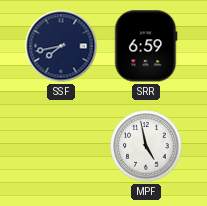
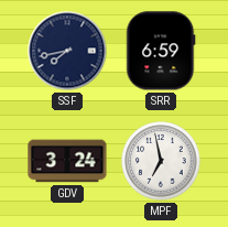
GDV: none -> 3:24 (67, 161)
MPF: 4:58 -> 6:58 (161, 161)
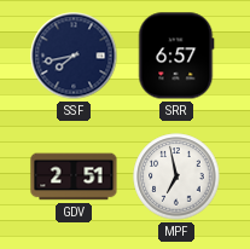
SRR: 6:59 -> 6:57 (176, 56)
GDV: 3:24 -> 2:51 (74, 176)
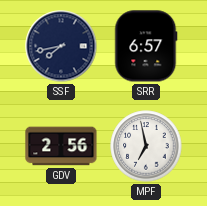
GDV: 2:51 -> 2:56 (61, 146)
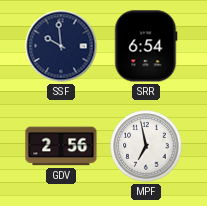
SSF: 7:43 -> 9:59 (61, 46)
SRR: 6:57 -> 6:54 (146, 46)
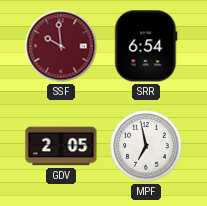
SSF dial: navy -> burgundy (61, 46)
GDV: 2:56 -> 2:05 (61, 146)
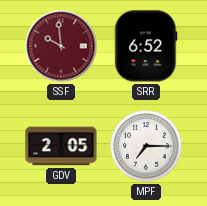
SRR: 6:54 -> 6:52 (146, 46)
MPF: 6:58 -> 7:15 (146, 146)
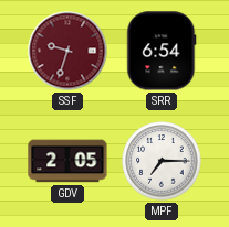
SSF: 9:59 -> 9:33 (67, 51)
SRR: 6:52 -> 6:54 (162, 51)
